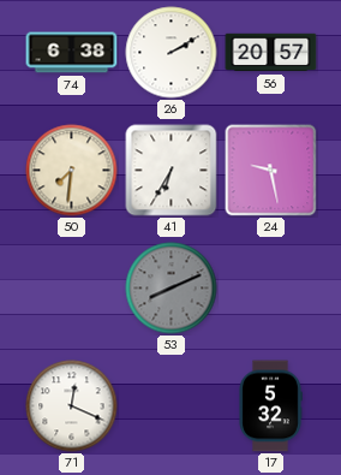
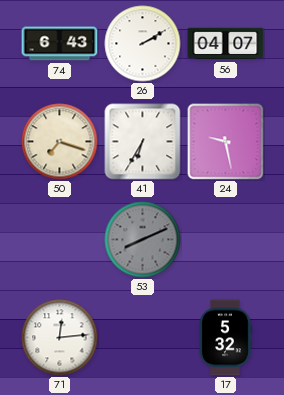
74: 6:38 -> 6:43 (60, 44)
56: 20:57 -> 04:07 (226, 44)
50: 7:31 -> 7:18 (60, 142)
71: 12:19 -> 12:14 (60, 338)
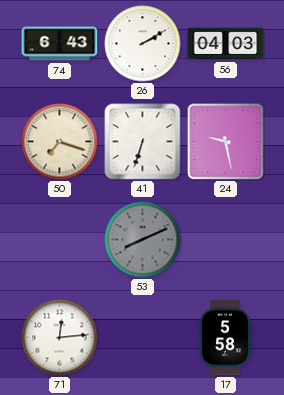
56: 04:07 -> 04:03 (226, 44)
41: 6:35 -> 6:33 (143, 142)
17: 5:32 -> 5:58 (225, 338)
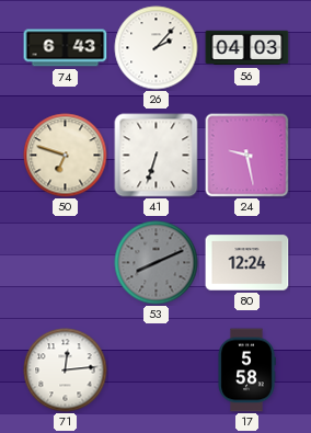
26: 2:10 -> 2:07 (157, 48)
50: 7:18 -> 6:48 (66, 156)
80: none -> 12:24 (247, 263)
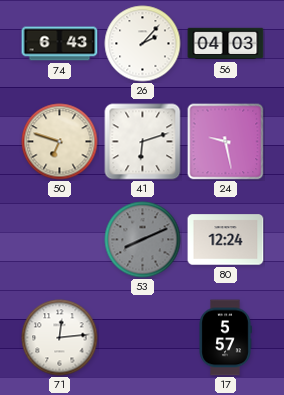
41: 6:33 -> 6:12 (143, 142)
17: 5:58 -> 5:57 (225, 338)
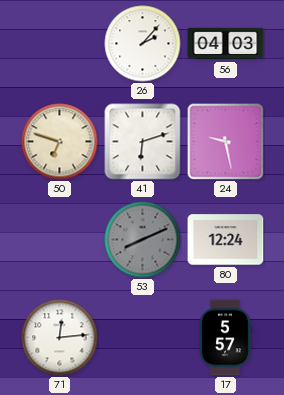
74: 6:43 -> none (60, 44)
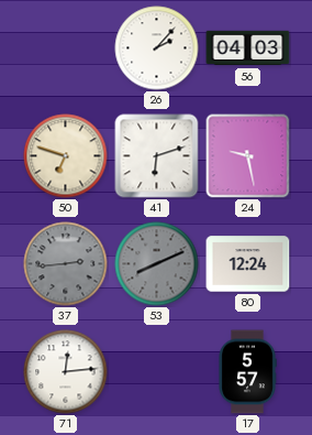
37: none -> 2:44 (66, 264)
